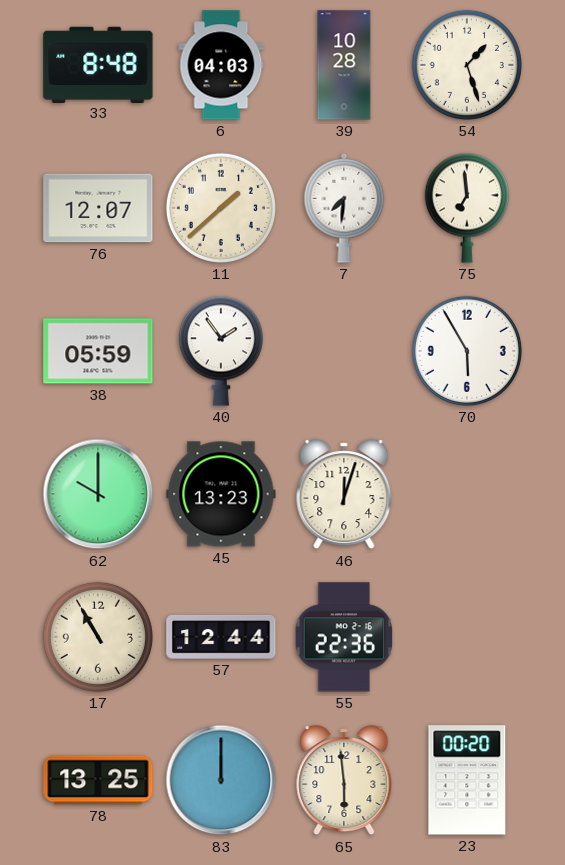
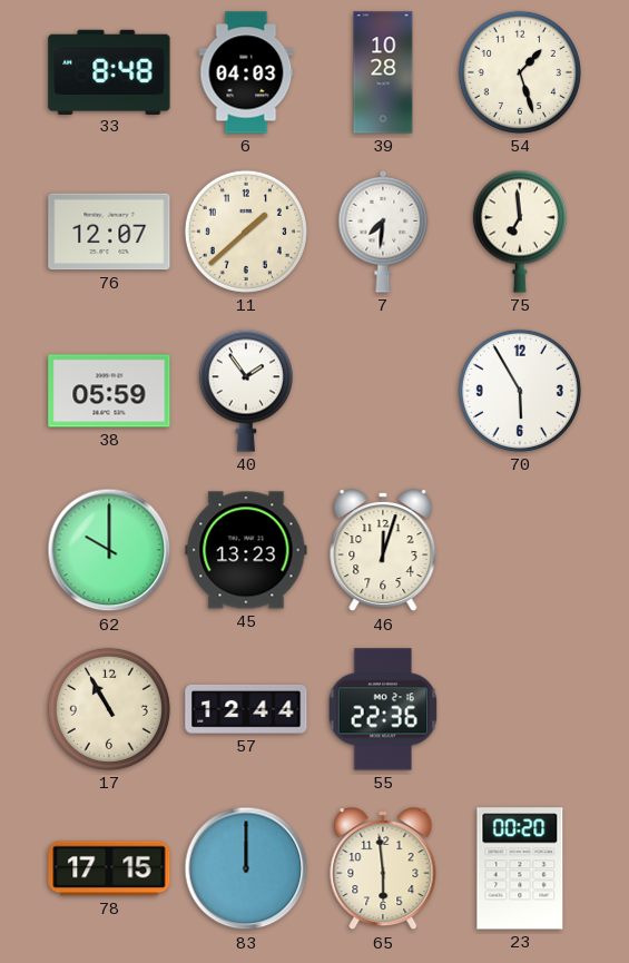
78: 13:25 -> 17:15 (109, 868)
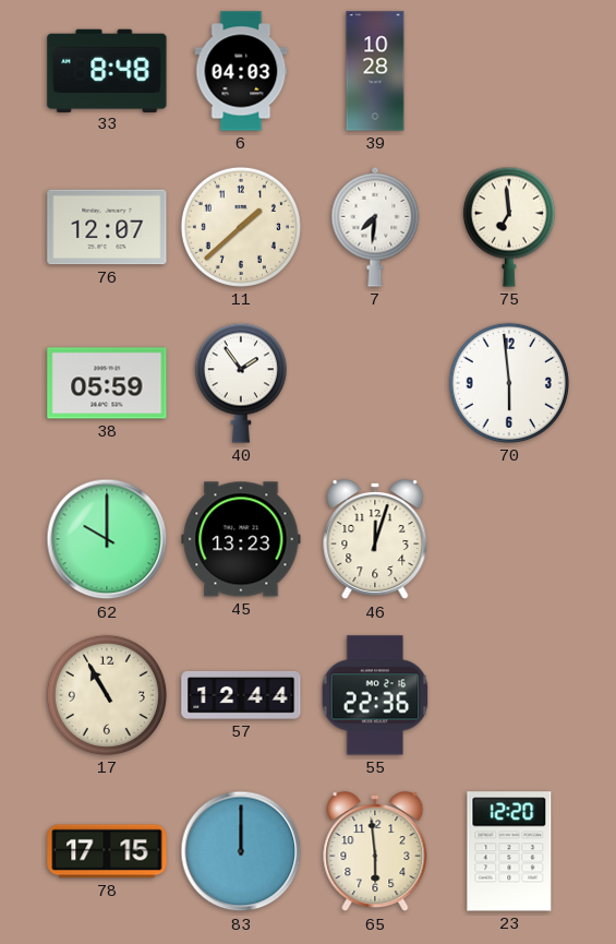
54: 1:27 -> none (520, 72)
70: 5:55 -> 5:59 (509, 383)
23: 00:20 -> 12:20 (509, 851)
